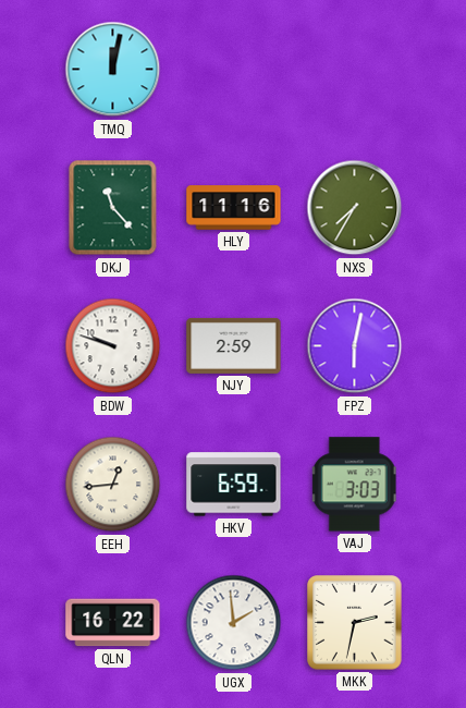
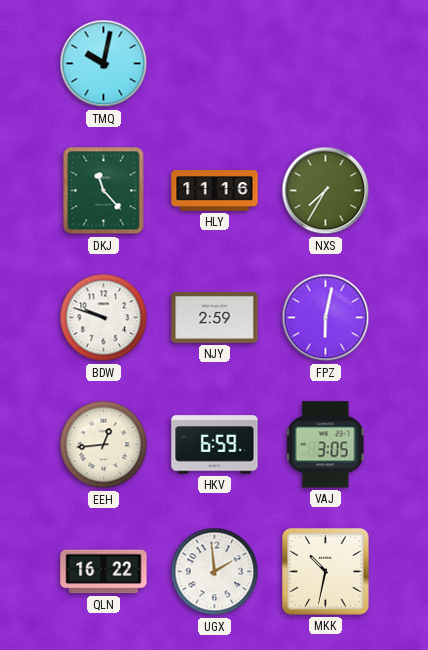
TMQ: 12:02 -> 10:02 (104, 64)
VAJ: 3:03 -> 3:05 (325, 445)
MKK: 2:32 -> 10:32 (326, 572)
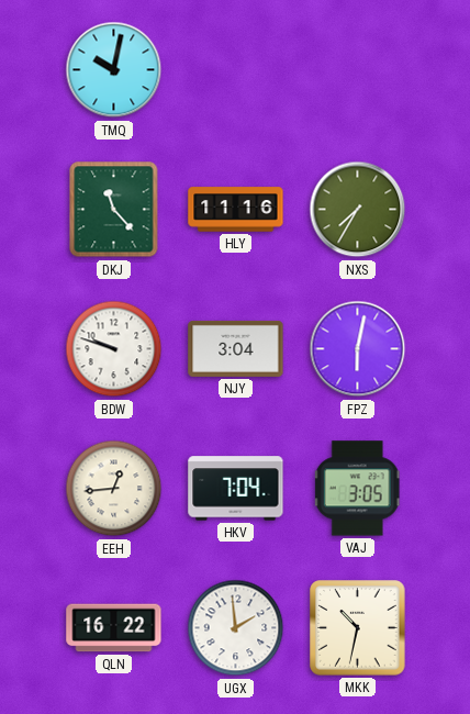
NJY: 2:59 -> 3:04 (236, 348)
HKV: 6:59 -> 7:04 (236, 489)
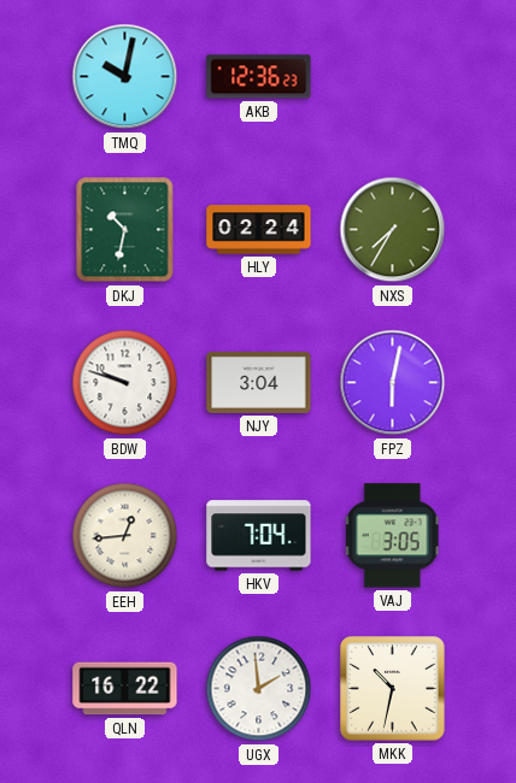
AKB: none -> 12:36 (259, 77)
DKJ: 11:23 -> 10:32 (125, 230)
HLY: 11:16 -> 02:24 (259, 230)
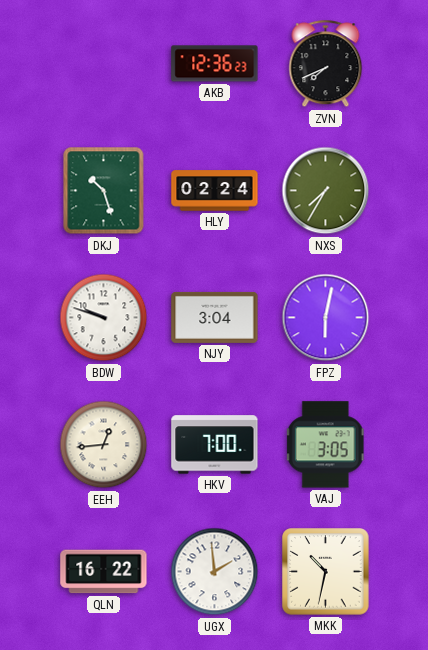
TMQ: 10:02 -> none (125, 77)
ZVN: none -> 7:41 (326, 64)
DKJ: 10:32 -> 10:27 (104, 191)
HKV: 7:04 -> 7:00 (215, 445)
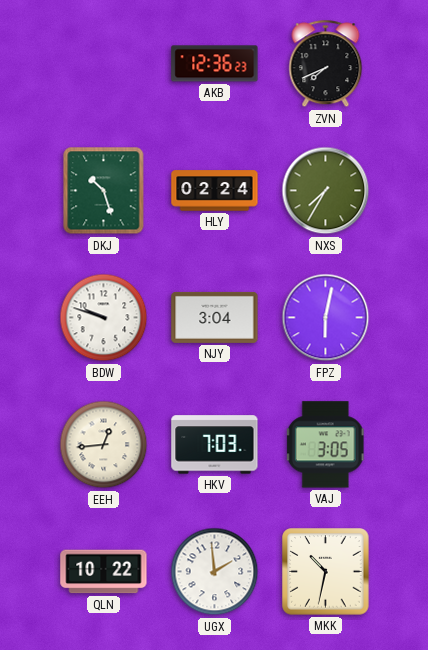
HKV: 7:00 -> 7:03 (215, 445)
QLN: 16:22 -> 10:22 (104, 572)
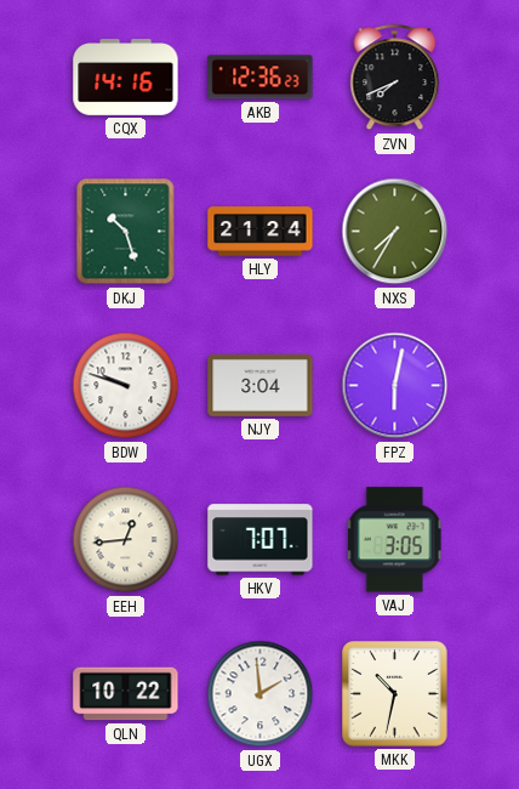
CQX: none -> 14:16 (126, 78)
HLY: 02:24 -> 21:24 (261, 232)
HKV: 7:03 -> 7:07 (261, 540)
